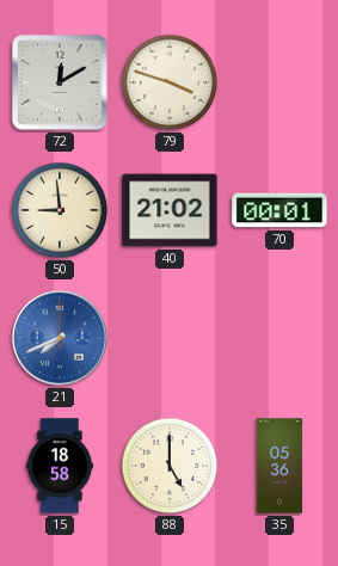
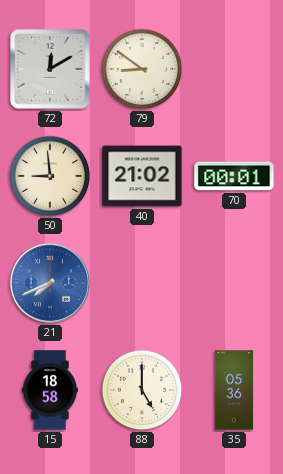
79: 3:48 -> 8:51 (142, 69)
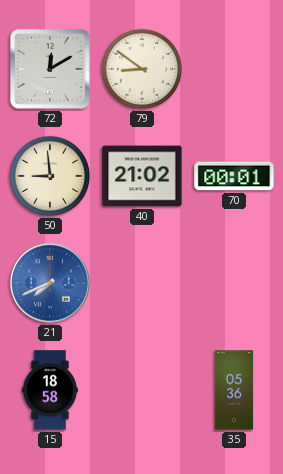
88: 5:00 -> none (142, 390)
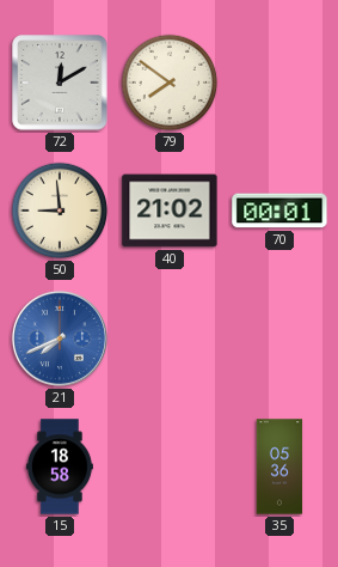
79: 8:51 -> 7:51 (170, 83)
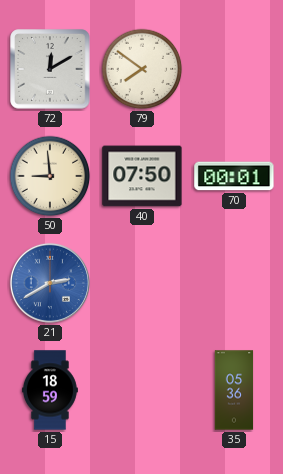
40: 21:02 -> 07:50 (142, 176)
21: 7:41 -> 2:40 (50, 283)
15: 18:58 -> 18:59 (50, 390)
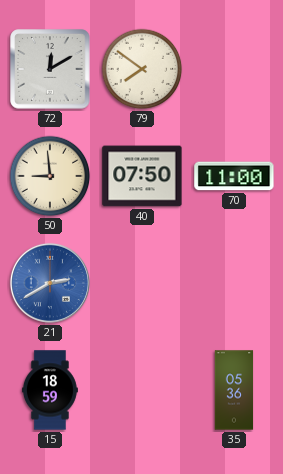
70: 00:01 -> 11:00 (234, 176)
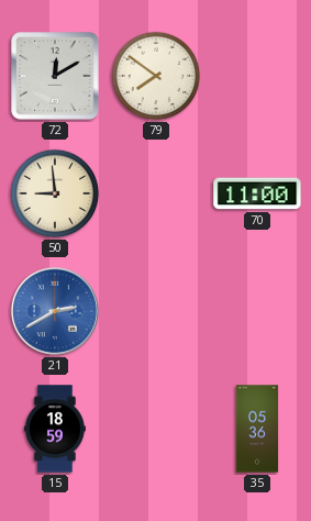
40: 07:50 -> none (142, 176)
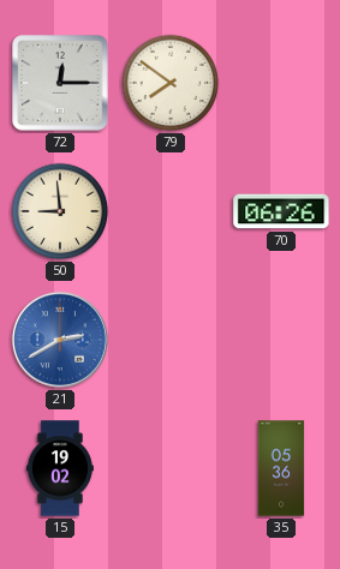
72: 12:10 -> 12:15 (60, 83)
70: 11:00 -> 06:26 (281, 211)
15: 18:59 -> 19:02 (60, 468)
